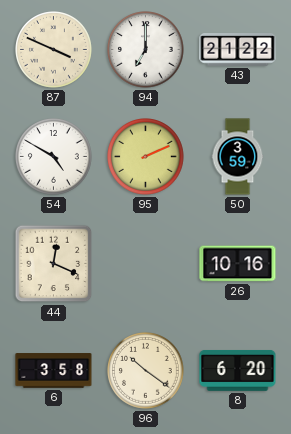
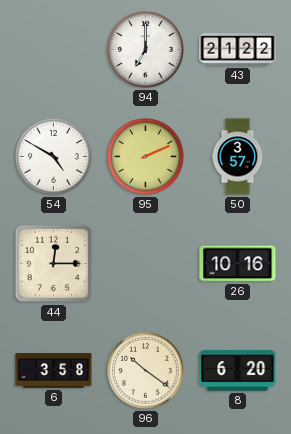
87: 3:49 -> none (54, 50)
50: 3:59 -> 3:57 (238, 157)
44: 12:19 -> 12:15 (54, 264)
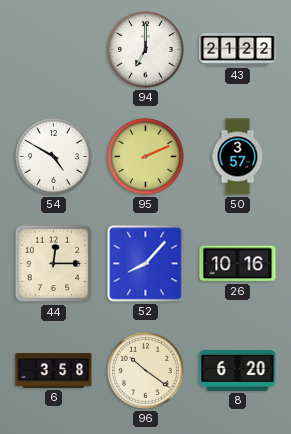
52: none -> 8:07 (146, 264)
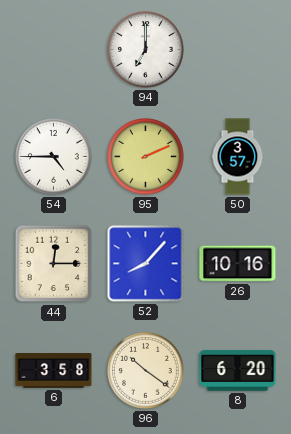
43: 21:22 -> none (238, 50)
54: 4:50 -> 4:45 (54, 157)
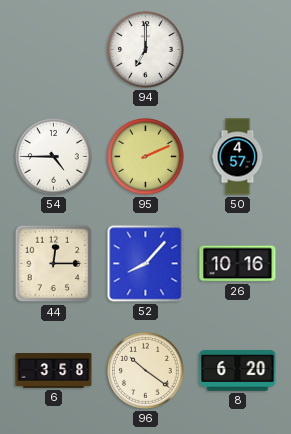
50: 3:57 -> 4:57 (238, 157)
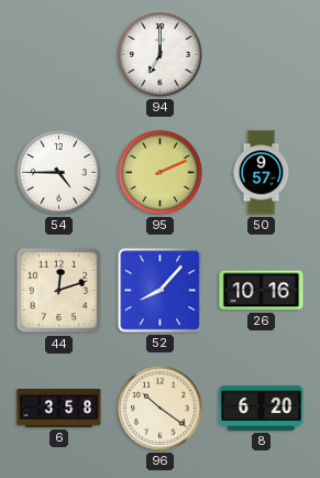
50: 4:57 -> 9:57 (262, 173)
44: 12:15 -> 12:12 (59, 291)
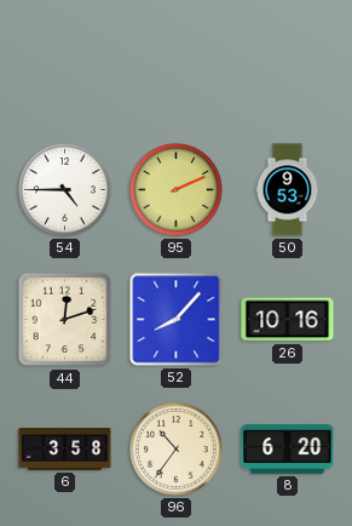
94: 7:00 -> none (161, 55)
50: 9:57 -> 9:53 (288, 190)
96: 10:21 -> 10:36 (177, 450)
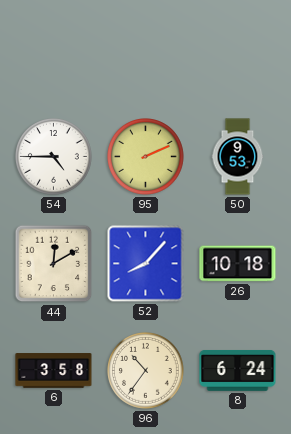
44: 12:12 -> 12:10 (54, 264)
26: 10:16 -> 10:18 (238, 264)
8: 6:20 -> 6:24 (238, 370)
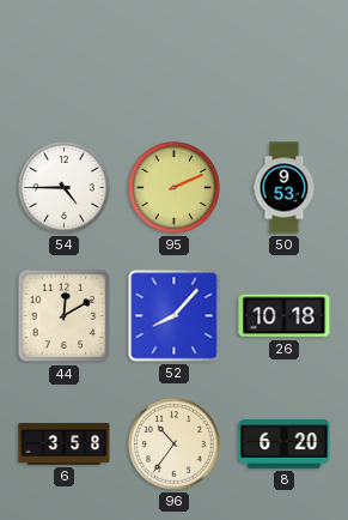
8: 6:24 -> 6:20 (285, 443)
